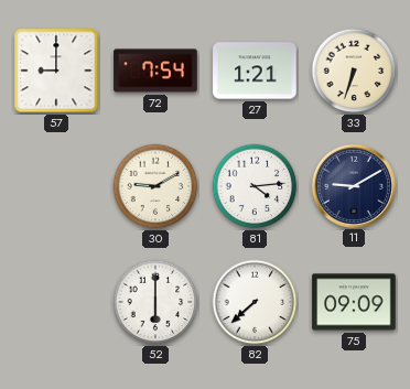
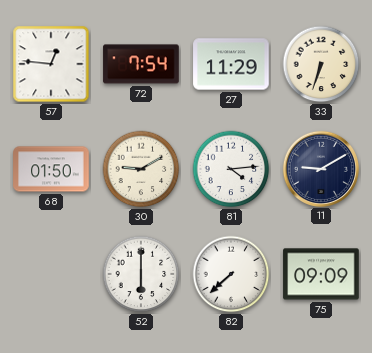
57: 9:00 -> 12:46 (51, 64)
27: 1:21 -> 11:29 (231, 64)
68: none -> 01:50 (51, 169)
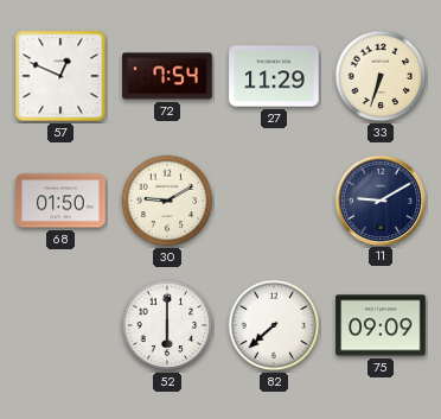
57: 12:46 -> 12:49 (60, 76)
81: 4:14 -> none (231, 169)
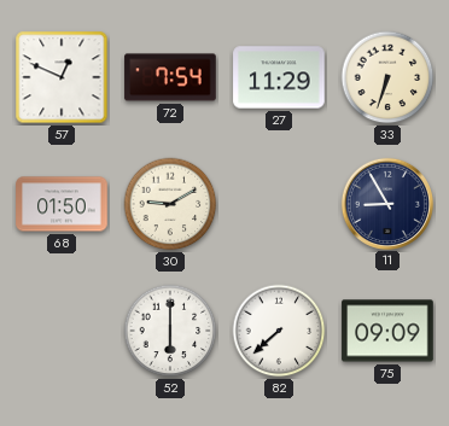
11: 9:10 -> 8:55 (386, 203)
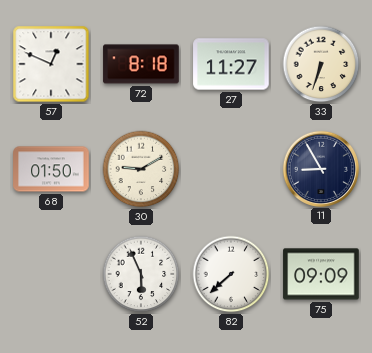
72: 7:54 -> 8:18 (141, 64)
27: 11:29 -> 11:27 (231, 64)
52: 6:00 -> 5:56 (141, 274)
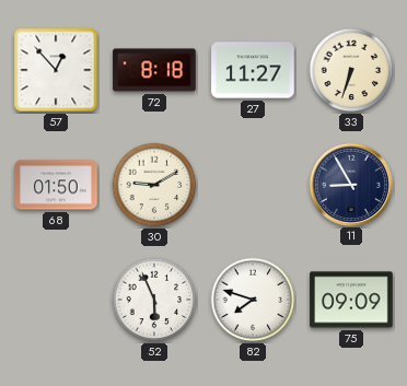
57: 12:49 -> 12:53 (56, 70)
82: 7:38 -> 7:48 (253, 300)
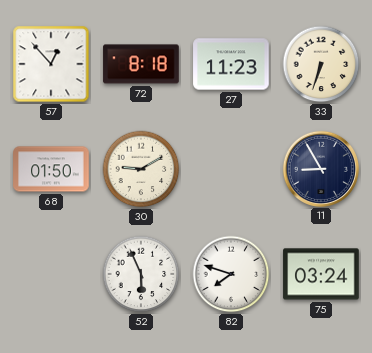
27: 11:27 -> 11:23 (231, 64)
75: 09:09 -> 03:24 (321, 274)
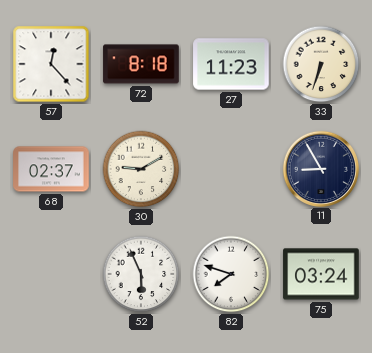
57: 12:53 -> 12:23 (51, 64)
68: 01:50 -> 02:37 (51, 169)
